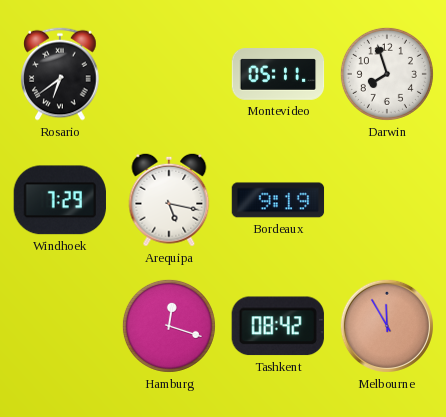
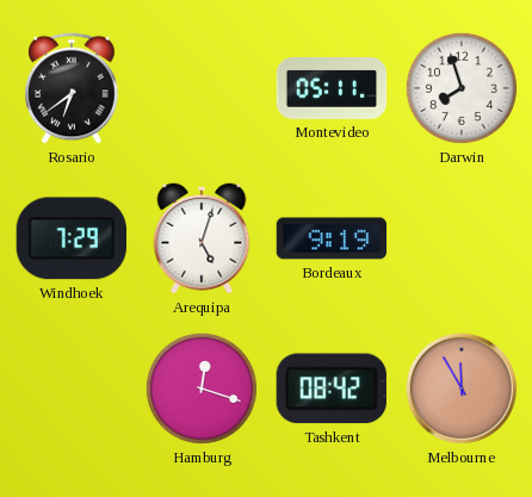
Arequipa: 5:17 -> 5:03 (202, 238)
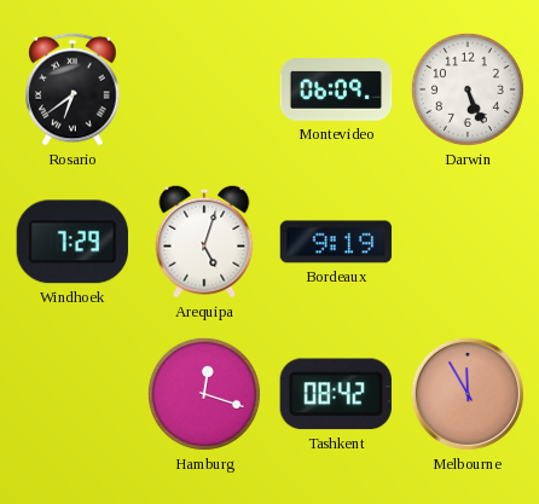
Montevideo: 05:11 -> 06:09 (336, 91)
Darwin: 7:57 -> 5:26 (468, 89)
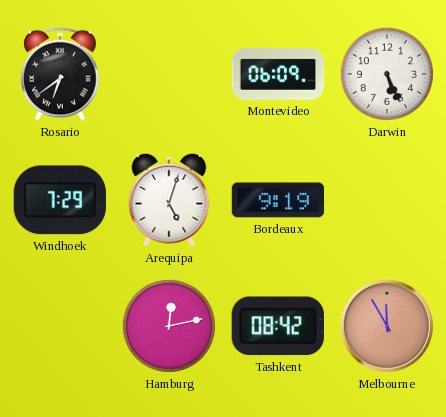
Hamburg: 12:18 -> 12:13 (169, 326)
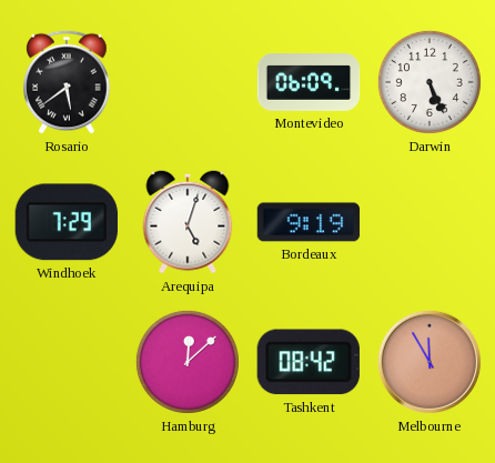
Rosario: 6:39 -> 5:39 (67, 82)
Hamburg: 12:13 -> 12:08 (188, 362)
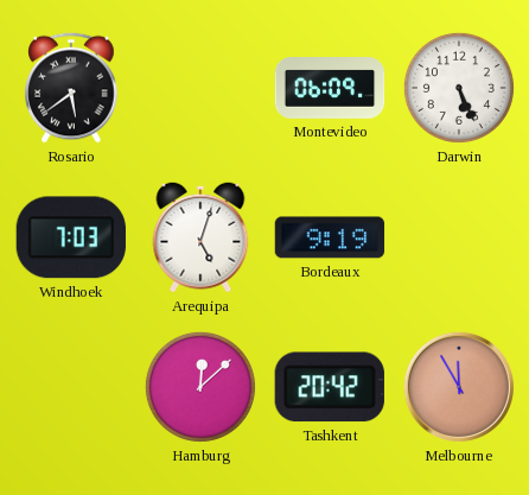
Windhoek: 7:29 -> 7:03 (71, 237)
Tashkent: 08:42 -> 20:42 (330, 387)
